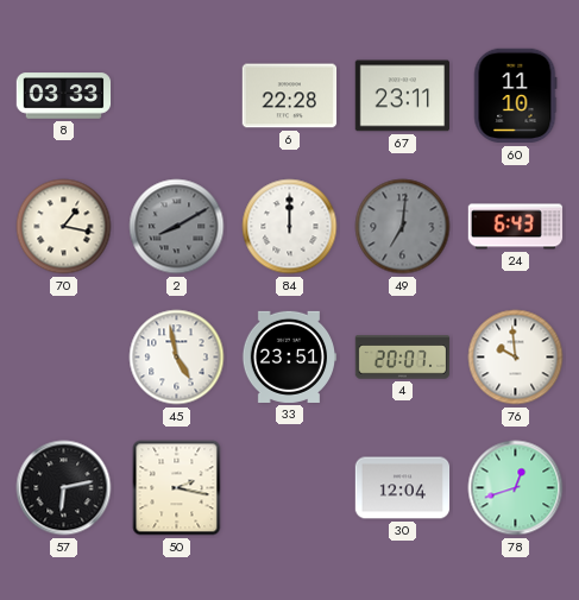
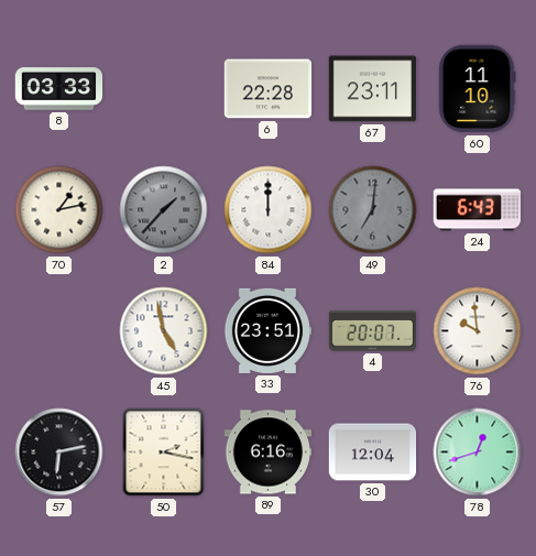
70: 1:17 -> 1:13 (59, 210)
2: 8:10 -> 1:37 (164, 210)
89: none -> 6:16 (269, 453)
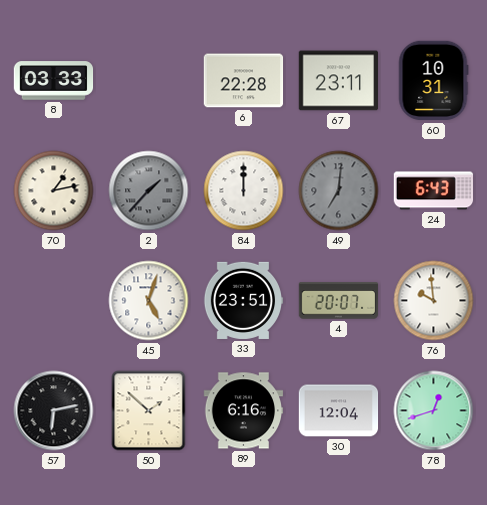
60: 11:10 -> 10:31 (433, 81)
45: 4:58 -> 5:03 (149, 301)
50: 2:17 -> 1:52 (149, 411)
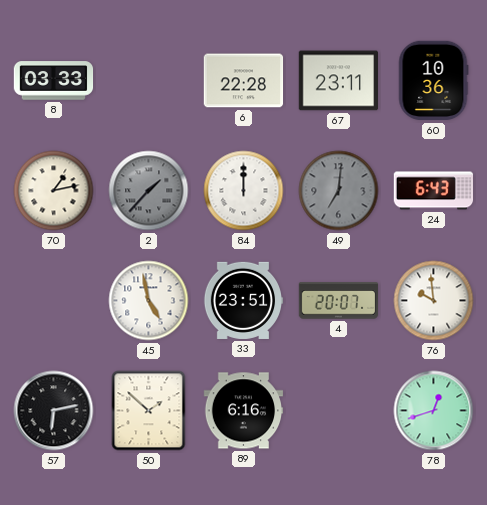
60: 10:31 -> 10:36 (433, 81)
45: 5:03 -> 4:58 (149, 301)
30: 12:04 -> none (339, 411)
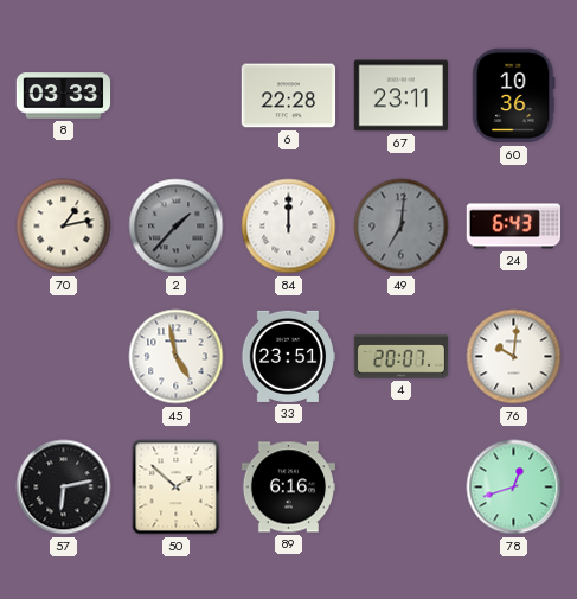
76: 9:59 -> 10:01 (514, 357)
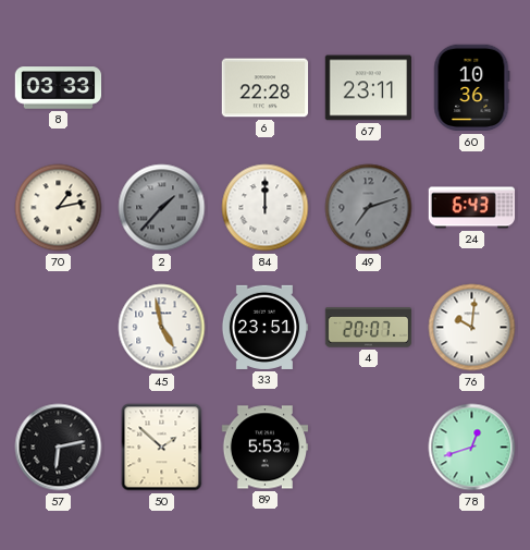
49: 7:01 -> 7:12 (369, 208)
89: 6:16 -> 5:53 (266, 448)
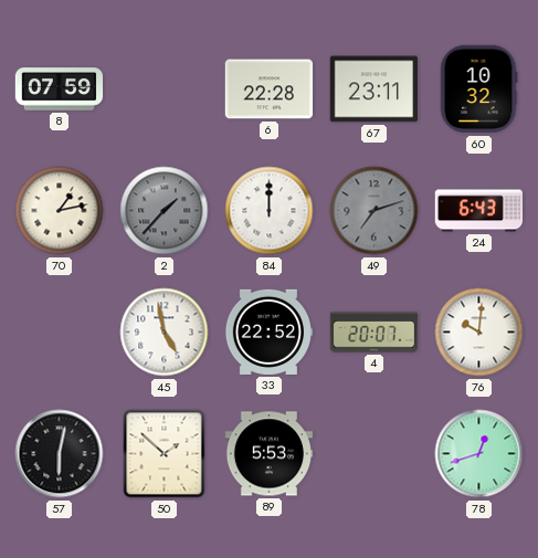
8: 03:33 -> 07:59 (60, 90)
60: 10:36 -> 10:32 (478, 90)
33: 23:51 -> 22:52 (268, 331)
57: 6:13 -> 6:02 (60, 454)
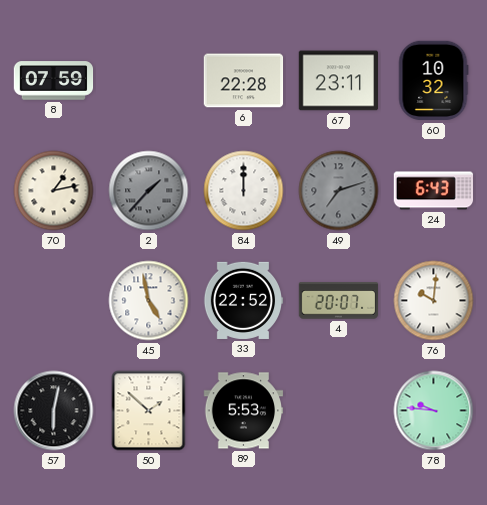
78: 12:42 -> 9:46 (434, 411)
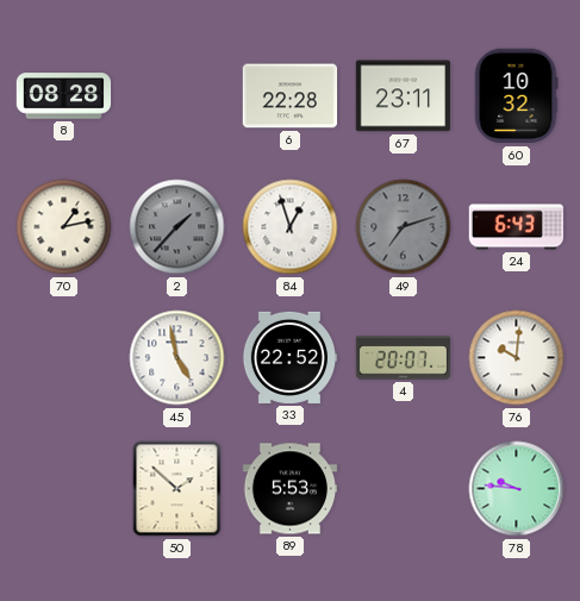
8: 07:59 -> 08:28 (64, 96)
84: 12:00 -> 12:57 (291, 227)
57: 6:02 -> none (54, 411)
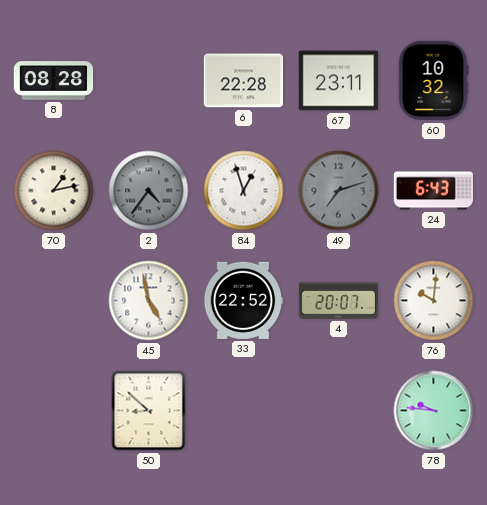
2: 1:37 -> 4:36 (149, 191)
50: 1:52 -> 8:52 (149, 411)
89: 5:53 -> none (291, 489)
